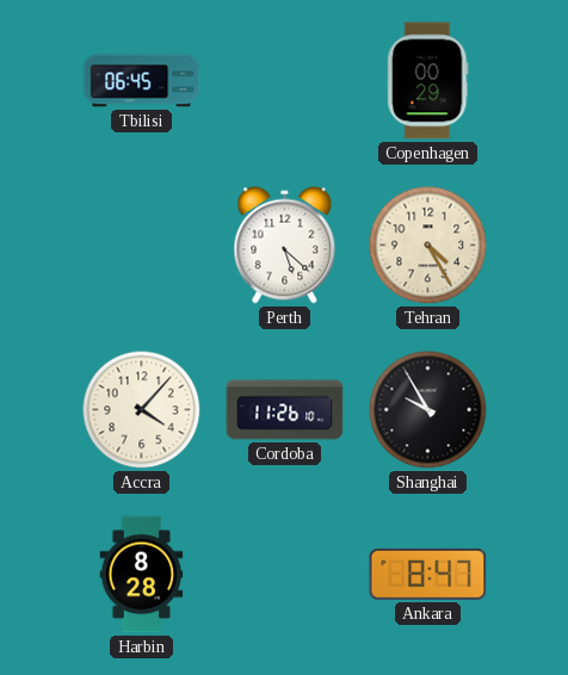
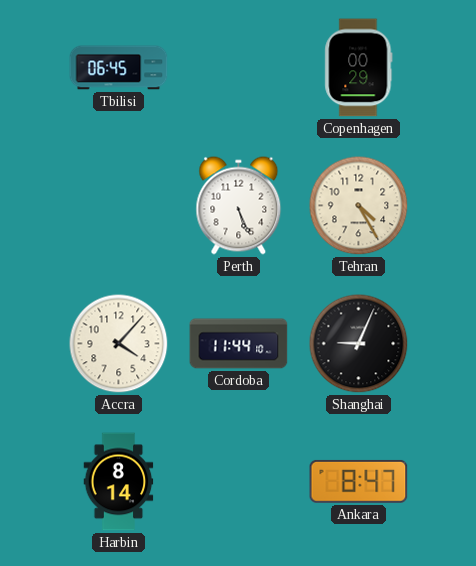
Perth: 5:22 -> 5:26 (239, 206)
Cordoba: 11:26 -> 11:44 (239, 344)
Shanghai: 9:55 -> 9:04 (359, 344)
Harbin: 8:28 -> 8:14 (119, 482)
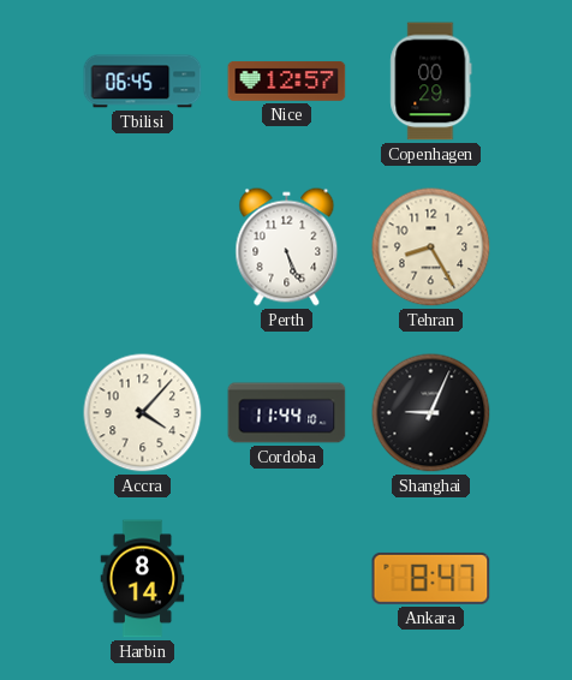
Nice: none -> 12:57 (287, 80)
Tehran: 4:25 -> 8:25 (431, 247)
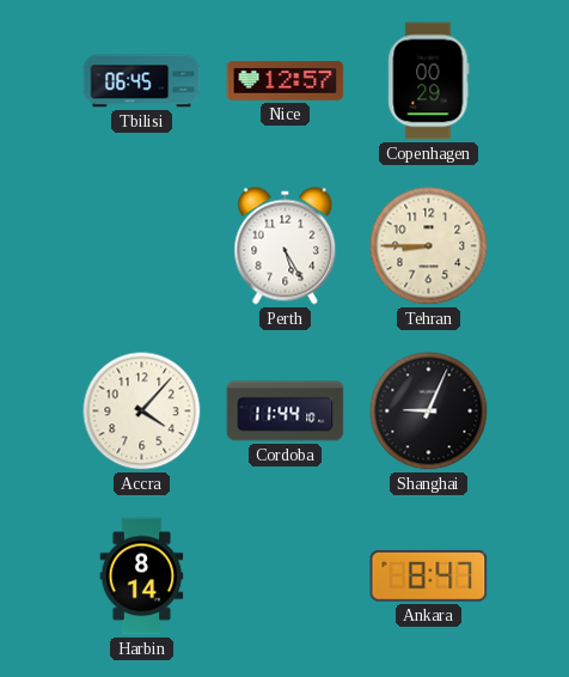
Perth: 5:26 -> 5:25 (286, 246)
Tehran: 8:25 -> 8:45 (429, 246)
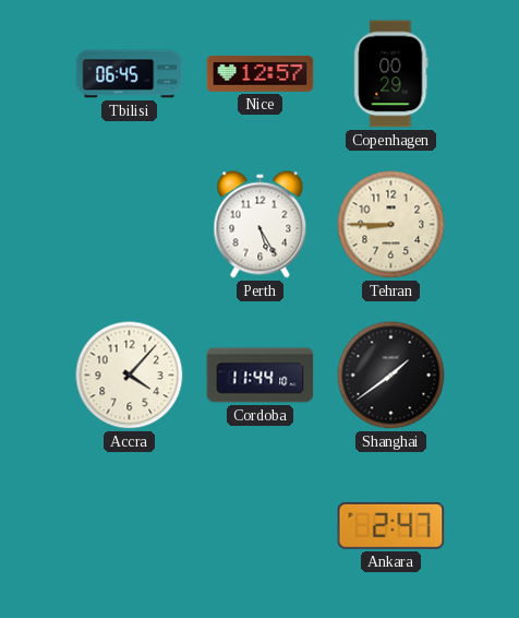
Shanghai: 9:04 -> 1:39 (391, 376)
Harbin: 8:14 -> none (142, 577)
Ankara: 8:47 -> 2:47 (391, 525)
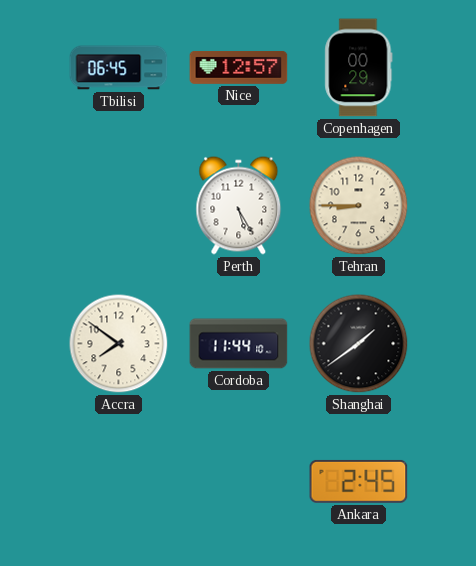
Accra: 4:07 -> 7:51 (119, 344)
Ankara: 2:47 -> 2:45 (359, 481)
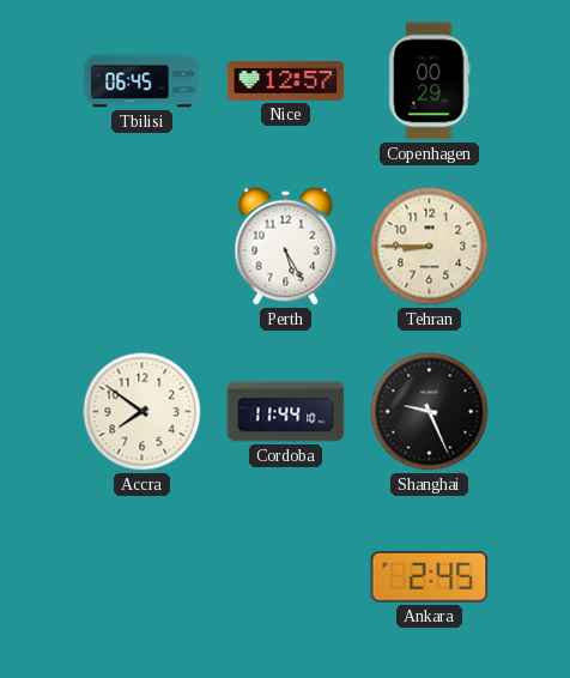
Shanghai: 1:39 -> 9:26 (430, 412)
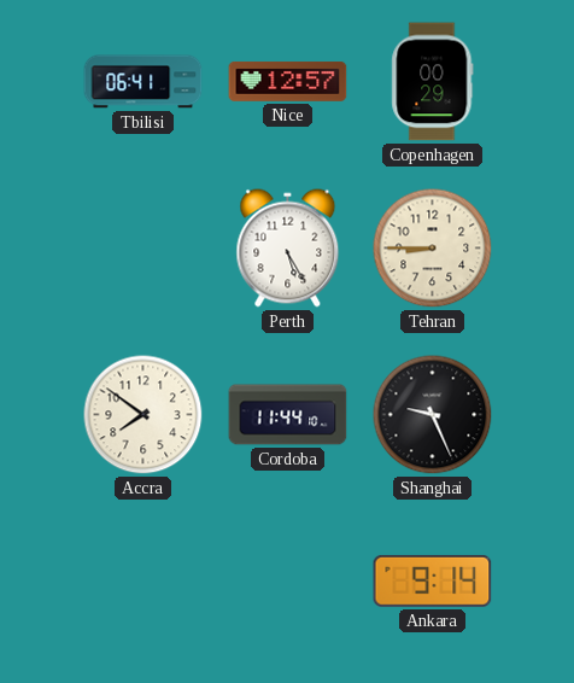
Tbilisi: 06:45 -> 06:41 (143, 82)
Ankara: 2:45 -> 9:14 (433, 580)
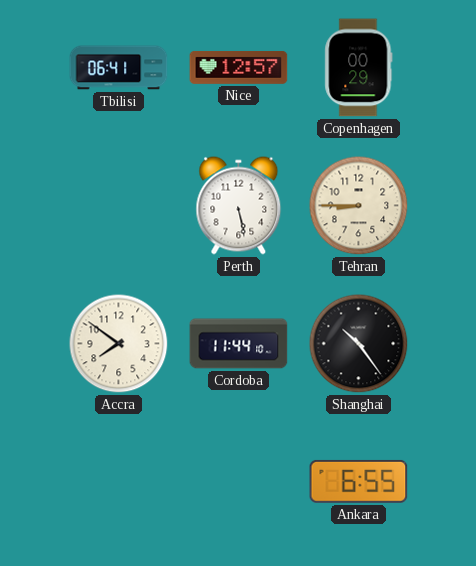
Perth: 5:25 -> 5:28 (239, 206)
Shanghai: 9:26 -> 10:24 (359, 344)
Ankara: 9:14 -> 6:55 (359, 481)
